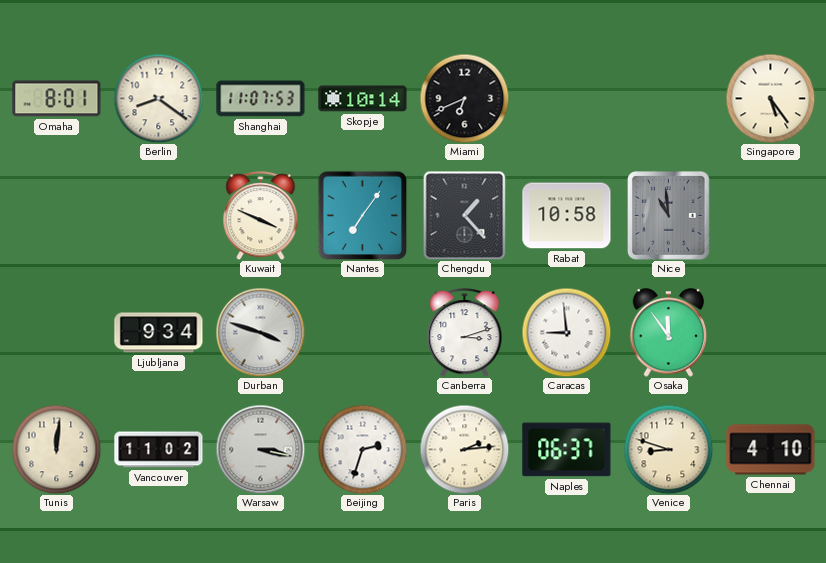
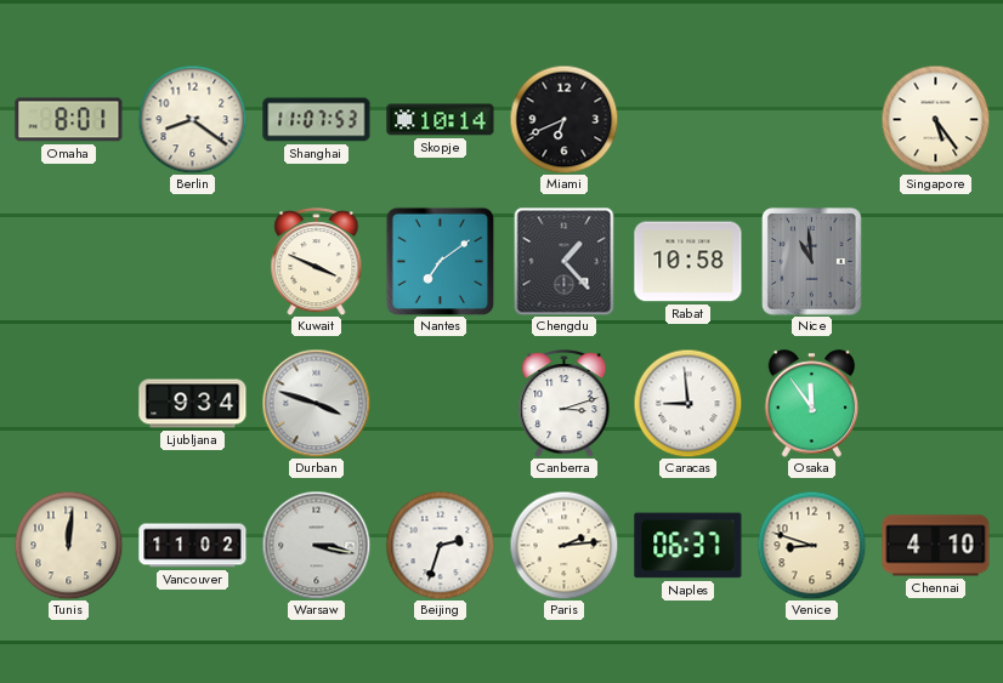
Nantes: 7:06 -> 7:09 (440, 261)
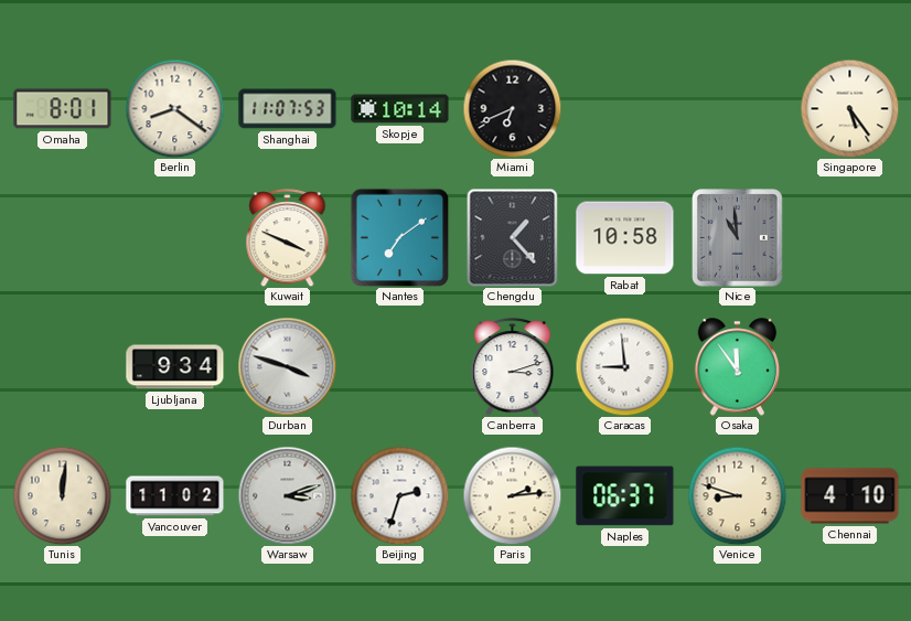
Warsaw: 3:17 -> 3:12 (287, 495)
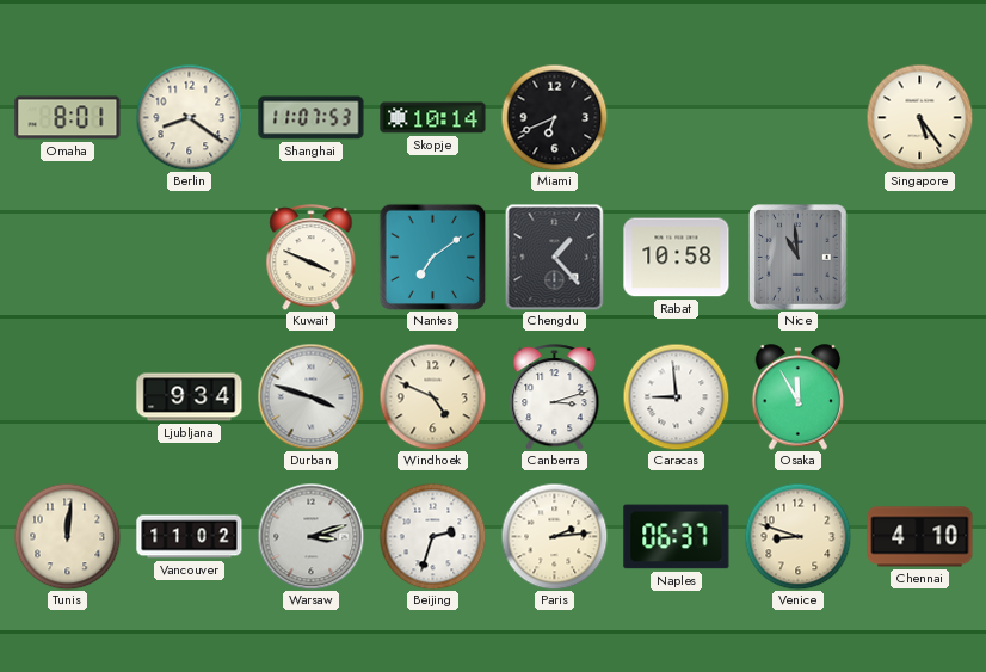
Windhoek: none -> 4:49 (432, 396)
Osaka: 11:54 -> 11:55 (799, 397)
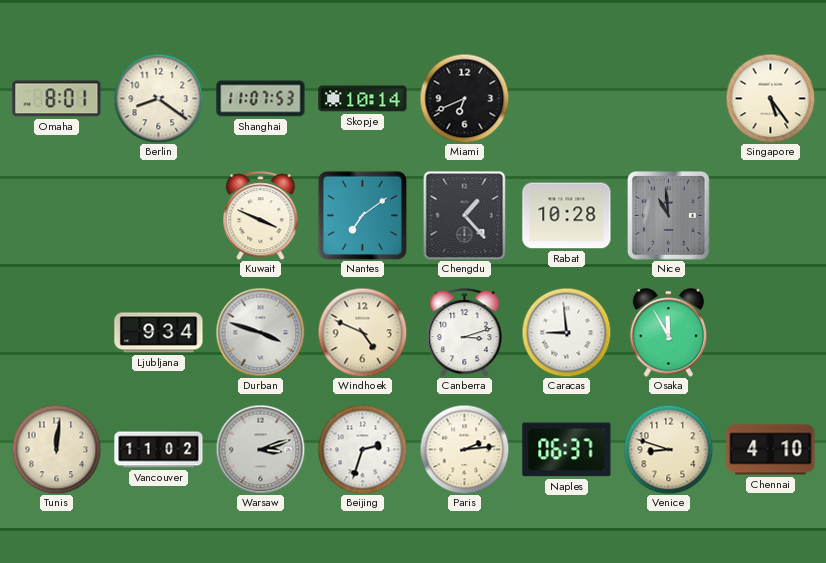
Rabat: 10:58 -> 10:28 (567, 216)
